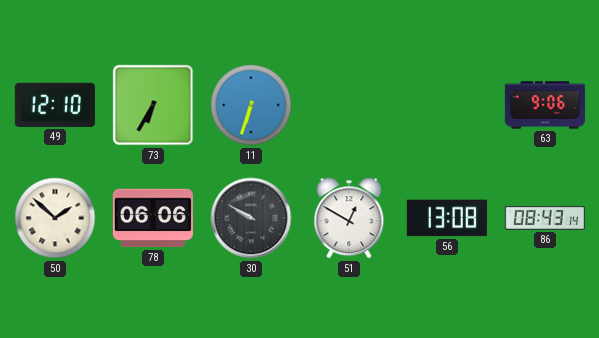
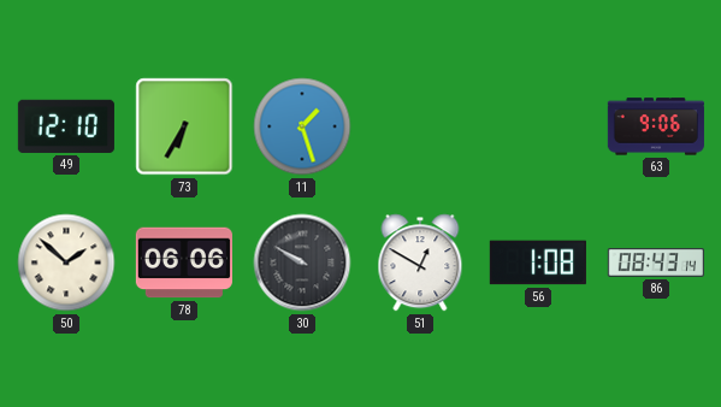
11: 6:33 -> 1:27 (302, 126)
56: 13:08 -> 1:08 (538, 263)
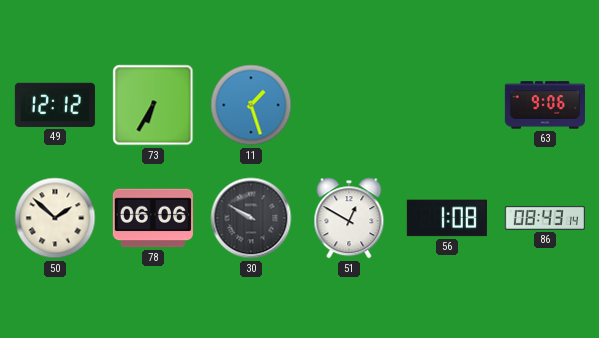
49: 12:10 -> 12:12 (55, 105)
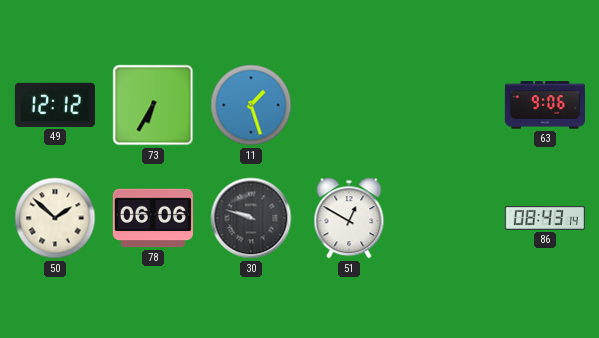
30: 9:50 -> 9:48 (251, 218)
56: 1:08 -> none (447, 218)
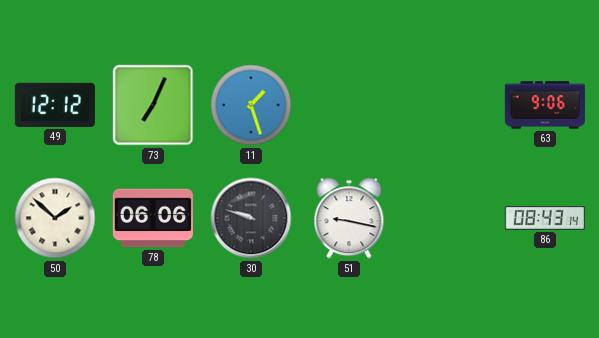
73: 6:35 -> 7:04 (153, 105)
51: 12:50 -> 9:17 (349, 218)
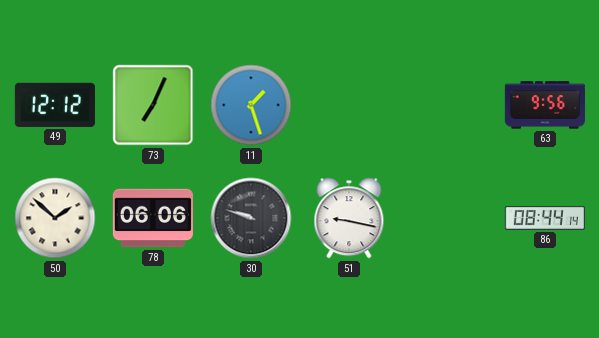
63: 9:06 -> 9:56 (545, 105)
86: 08:43 -> 08:44 (545, 218)
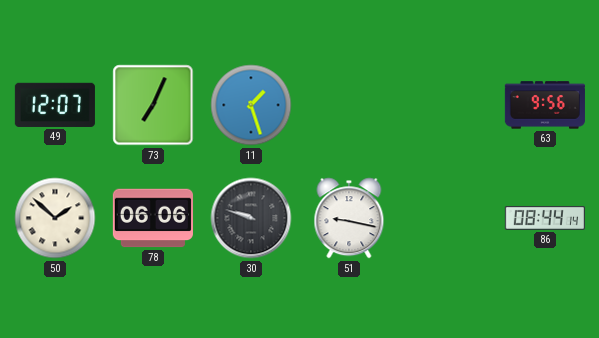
49: 12:12 -> 12:07 (55, 105)
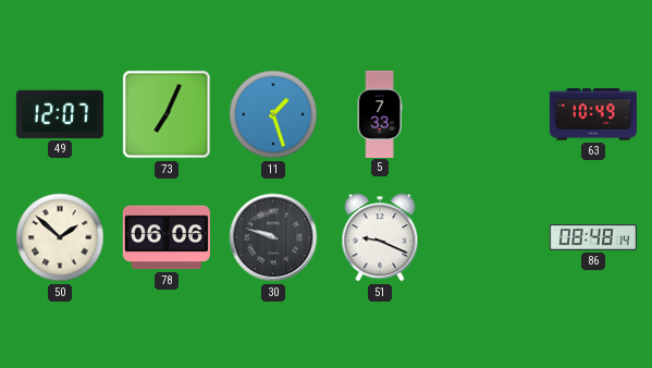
5: none -> 7:33 (380, 113)
63: 9:56 -> 10:49 (593, 114)
51: 9:17 -> 9:19 (380, 237)
86: 08:44 -> 08:48 (593, 237)
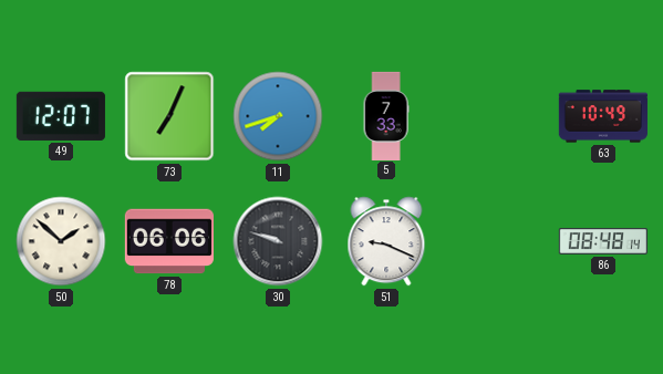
11: 1:27 -> 7:42 (278, 116)
